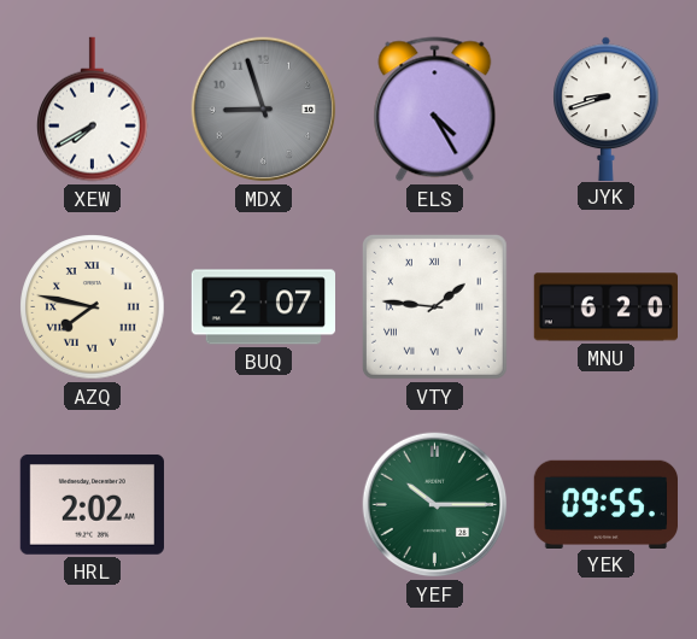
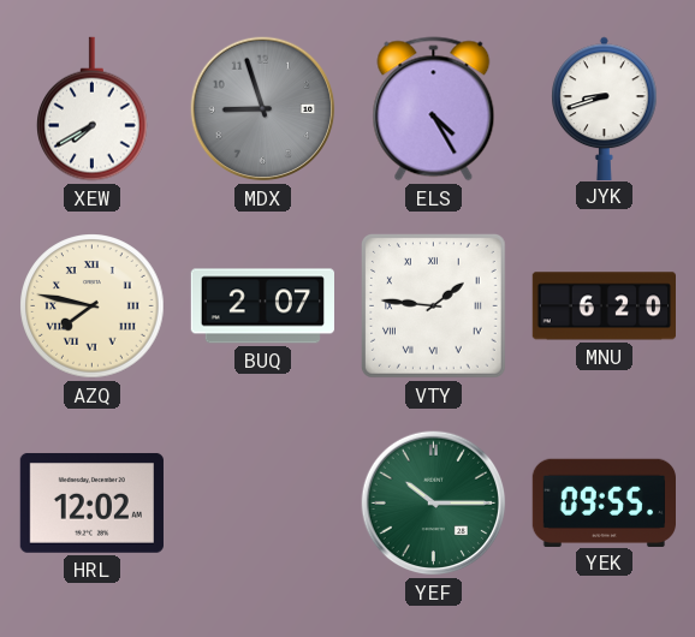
HRL: 2:02 -> 12:02 (91, 502)
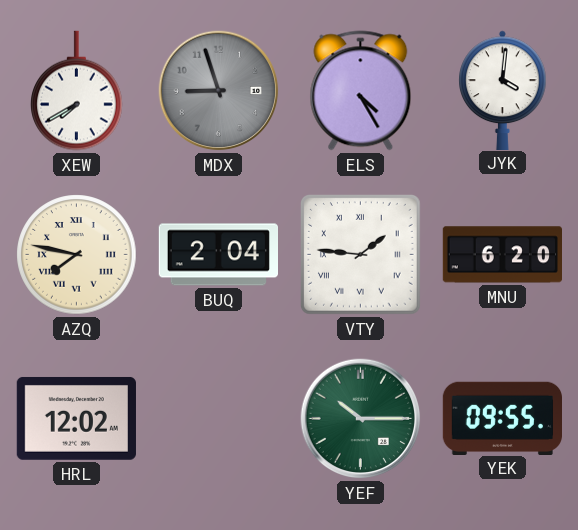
JYK: 8:42 -> 4:01 (503, 90)
BUQ: 2:07 -> 2:04 (218, 255)
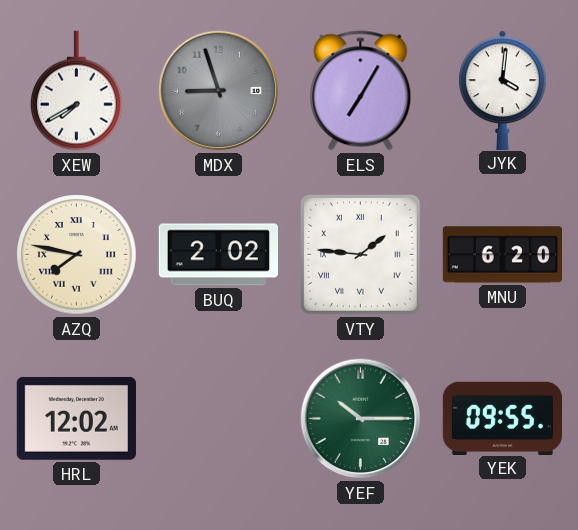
ELS: 4:25 -> 7:05 (361, 91)
BUQ: 2:04 -> 2:02 (218, 255)
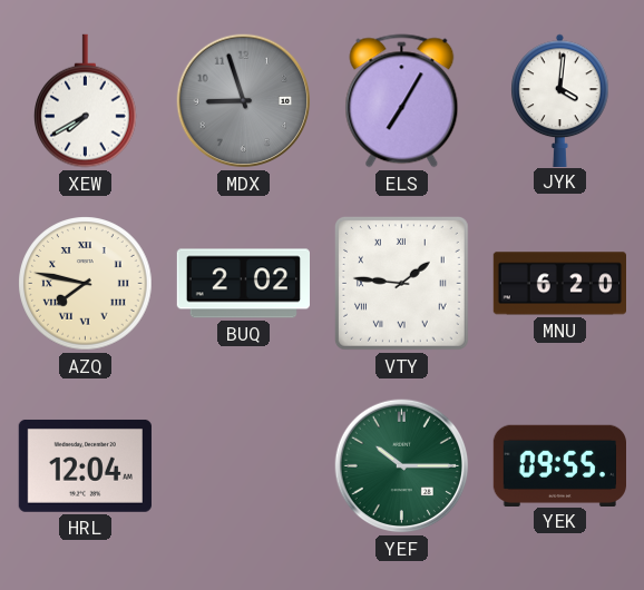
HRL: 12:02 -> 12:04 (85, 465)
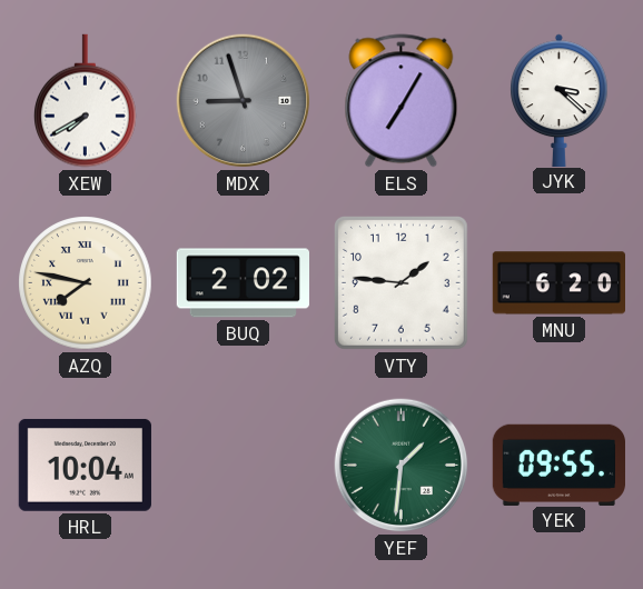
JYK: 4:01 -> 3:22 (560, 100)
VTY numerals: Roman -> Arabic (402, 283)
HRL: 12:04 -> 10:04 (85, 465)
YEF: 10:15 -> 1:31 (402, 466)
